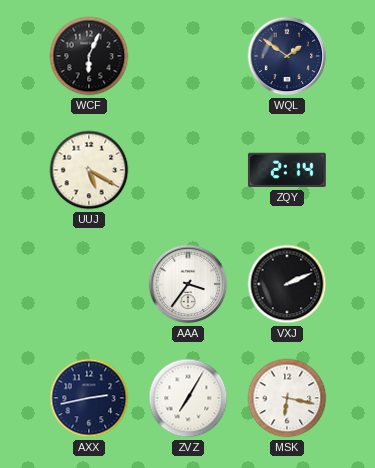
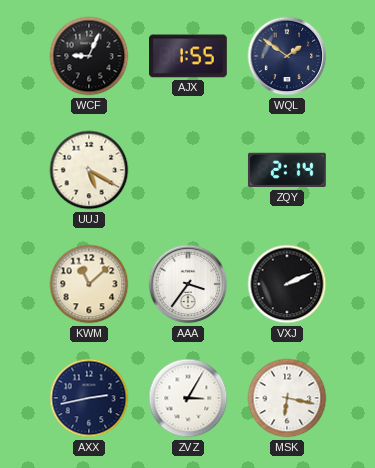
WCF: 6:04 -> 9:04 (89, 56)
AJX: none -> 1:55 (189, 56)
KWM: none -> 11:08 (89, 284)
ZVZ: 7:05 -> 3:05 (188, 398)
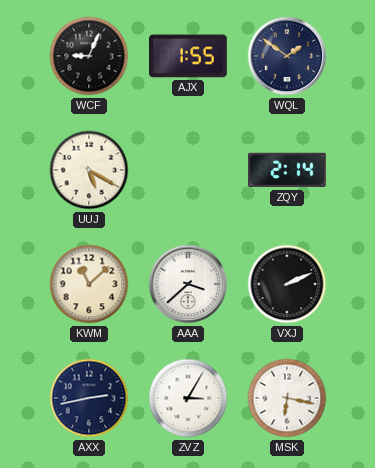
AAA: 3:36 -> 3:38 (188, 284)
